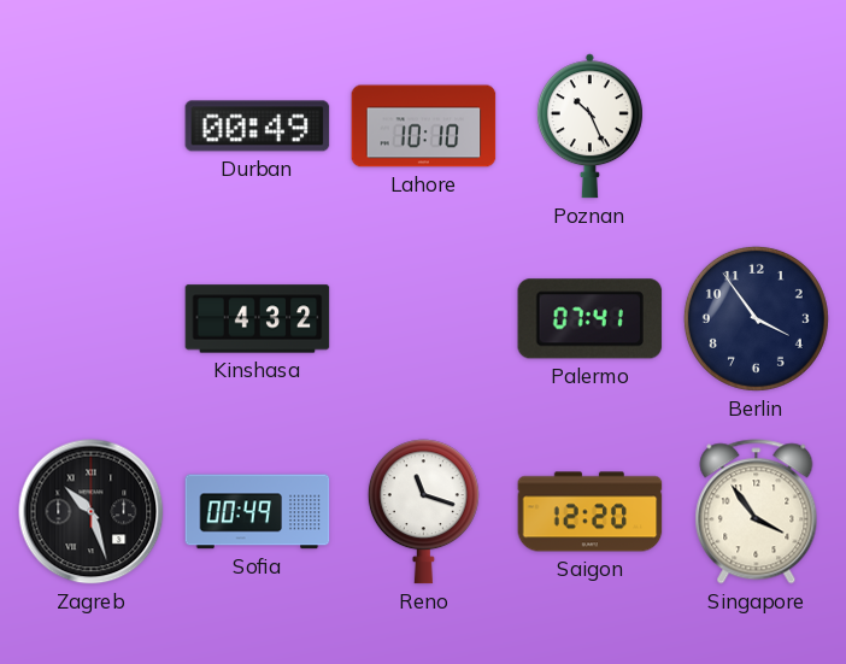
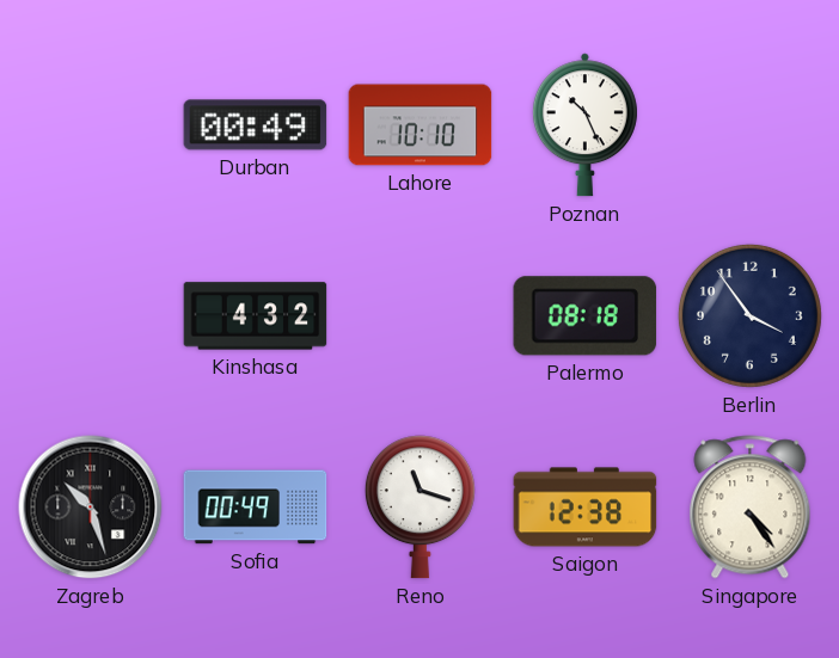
Palermo: 07:41 -> 08:18 (586, 316)
Saigon: 12:20 -> 12:38 (586, 508)
Singapore: 3:54 -> 4:24 (751, 508)
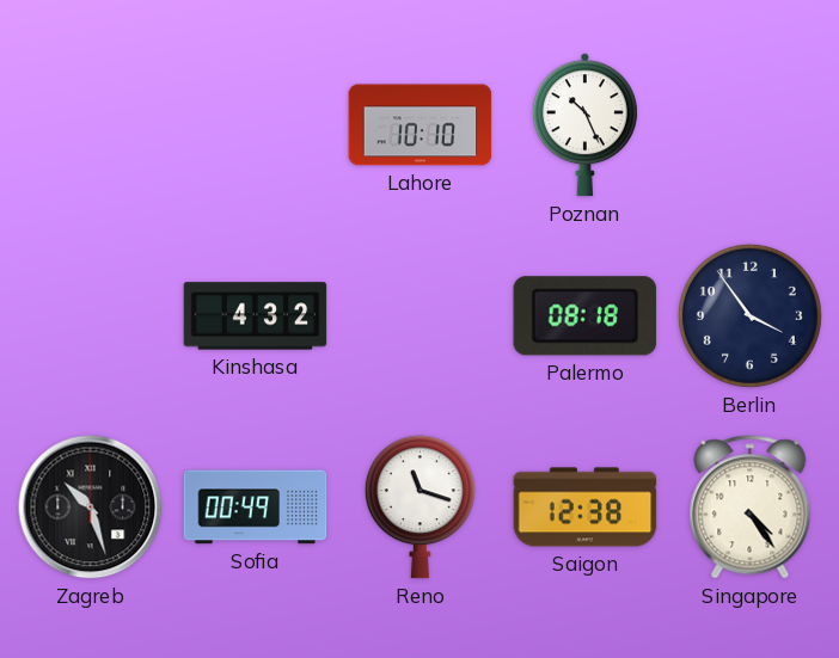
Durban: 00:49 -> none (256, 125)
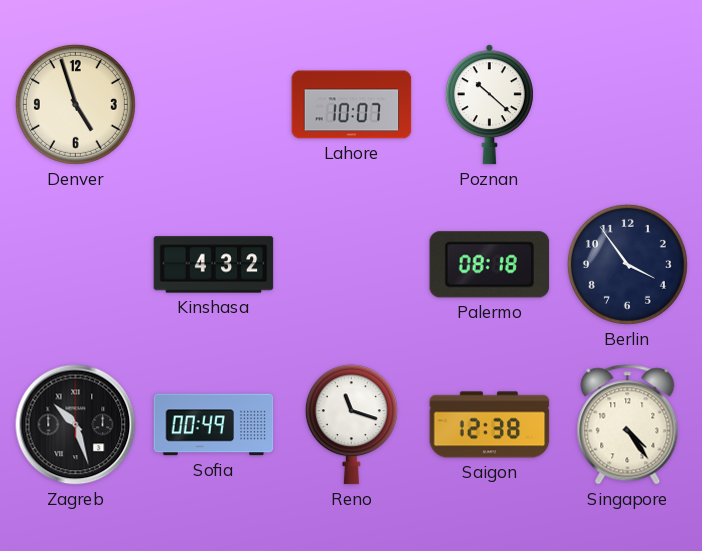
Denver: none -> 4:57 (75, 104)
Lahore: 10:10 -> 10:07 (352, 105)
Poznan: 10:26 -> 10:22 (489, 105)
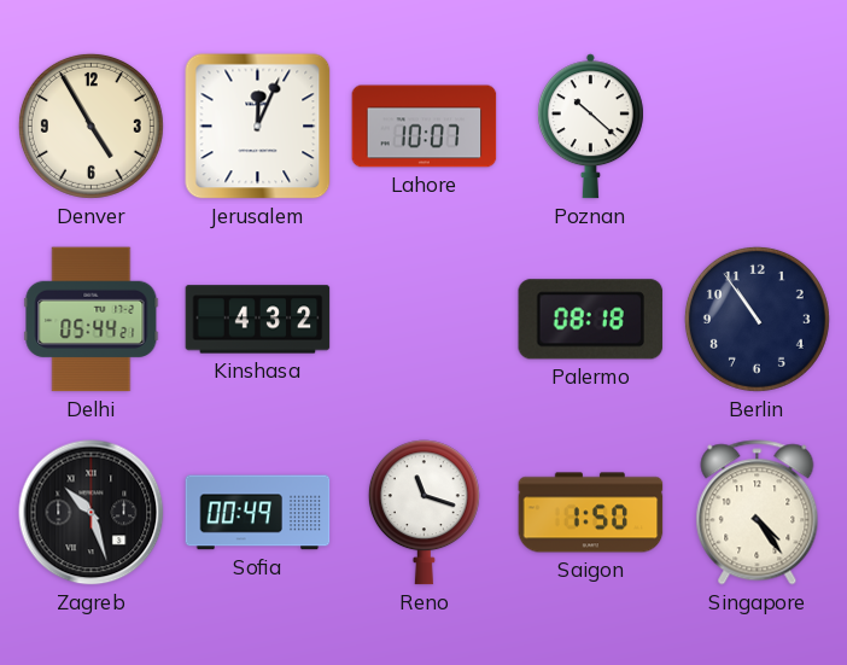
Denver: 4:57 -> 4:55 (90, 126)
Jerusalem: none -> 12:04 (258, 127)
Delhi: none -> 05:44 (92, 320)
Berlin: 3:54 -> 10:54 (757, 319)
Saigon: 12:38 -> 1:50 (591, 513)
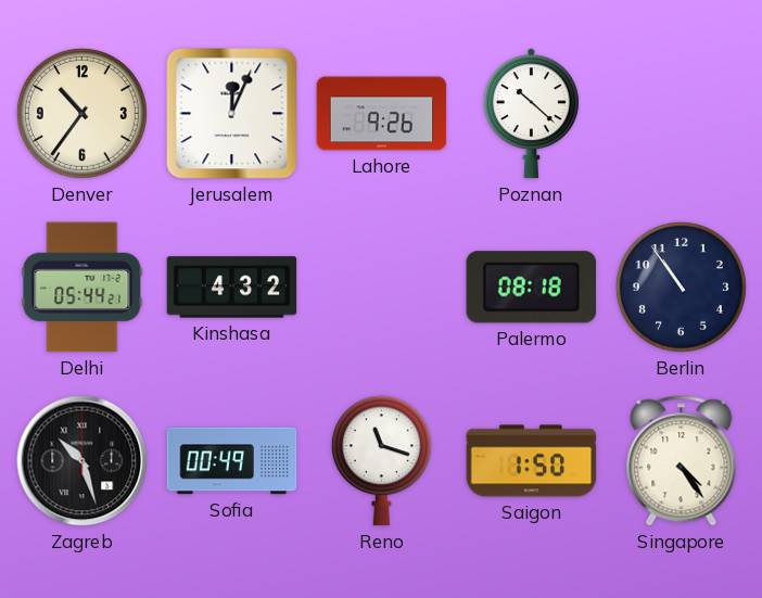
Denver: 4:55 -> 10:36 (81, 113)
Lahore: 10:07 -> 9:26 (382, 114)
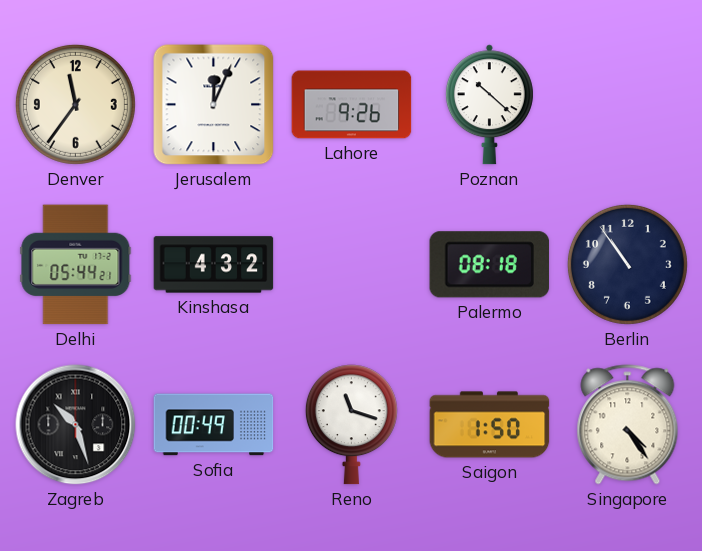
Denver: 10:36 -> 11:36 (75, 104)
